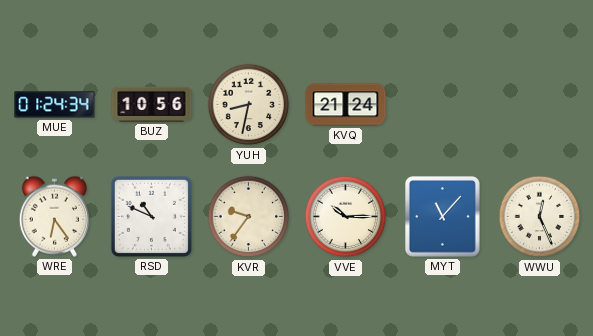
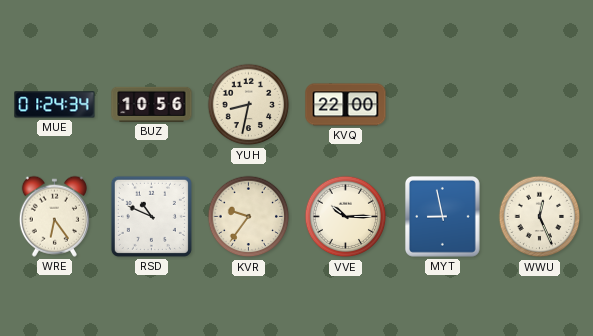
KVQ: 21:24 -> 22:00 (346, 105)
MYT: 11:07 -> 8:58 (443, 217)
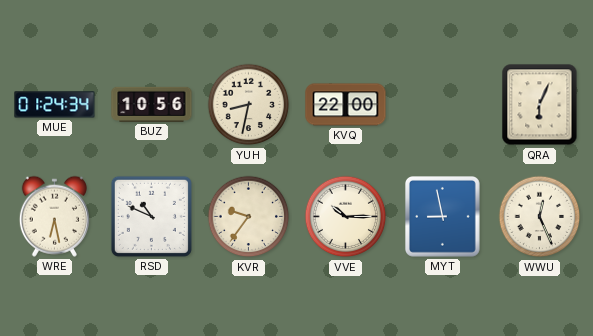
QRA: none -> 6:04 (540, 105)
WRE: 6:24 -> 6:28 (54, 216)
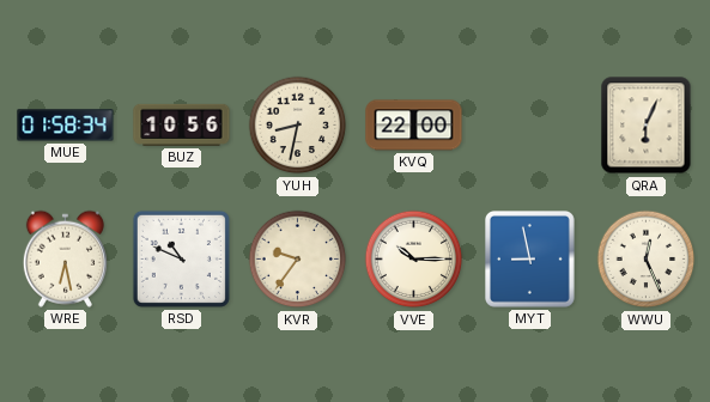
MUE: 01:24 -> 01:58 (66, 126)
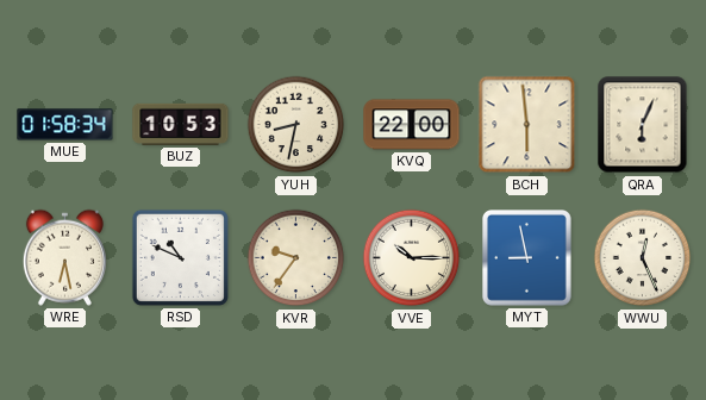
BUZ: 10:56 -> 10:53 (181, 124)
BCH: none -> 5:59 (527, 125)
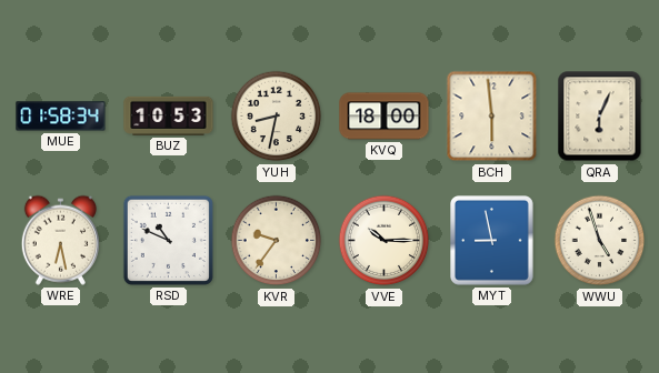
KVQ: 22:00 -> 18:00 (385, 117)
WWU: 12:26 -> 4:57 (600, 241)
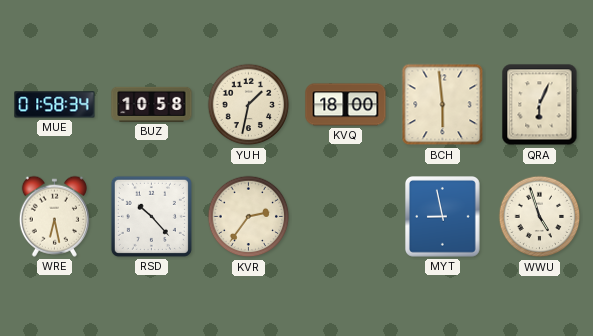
BUZ: 10:53 -> 10:58 (152, 104)
YUH: 8:32 -> 1:32 (249, 105)
RSD: 10:49 -> 10:23 (151, 216)
KVR: 9:36 -> 2:36 (249, 217)
VVE: 10:15 -> none (385, 241)
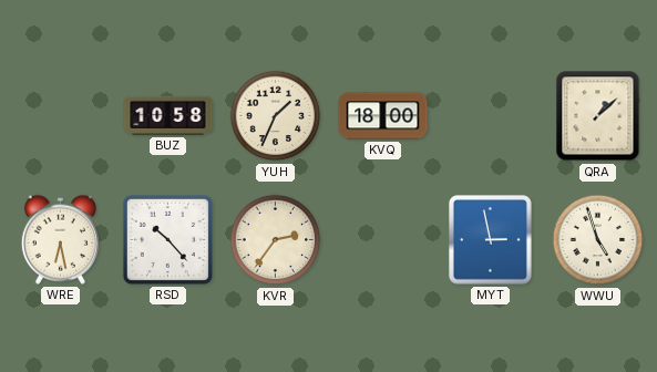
MUE: 01:58 -> none (55, 105)
YUH: 1:32 -> 1:34 (276, 116)
BCH: 5:59 -> none (443, 105)
QRA: 6:04 -> 1:08 (598, 116)
MYT: 8:58 -> 2:58 (491, 240)
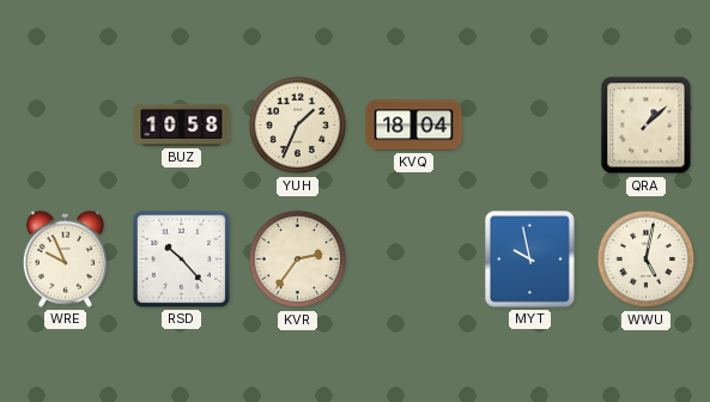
KVQ: 18:00 -> 18:04 (414, 126)
WRE: 6:28 -> 9:56 (65, 258)
MYT: 2:58 -> 9:58 (530, 260)
WWU: 4:57 -> 5:02 (647, 260)
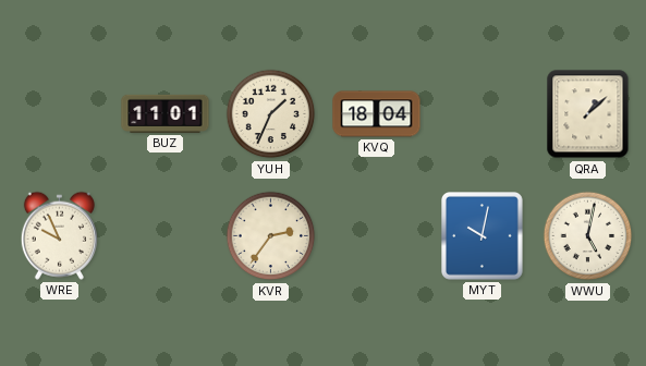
BUZ: 10:58 -> 11:01 (166, 113)
RSD: 10:23 -> none (181, 258)
MYT: 9:58 -> 10:02 (483, 236)
